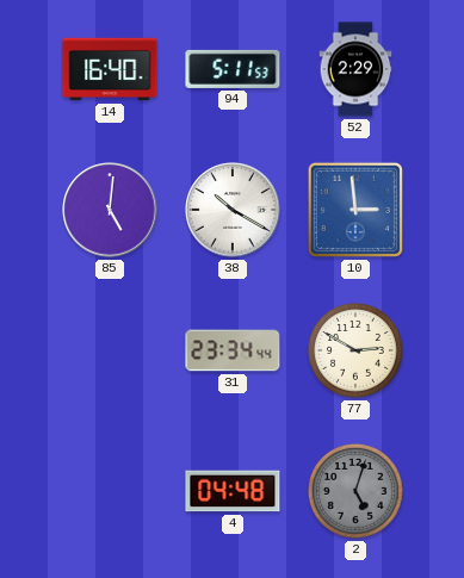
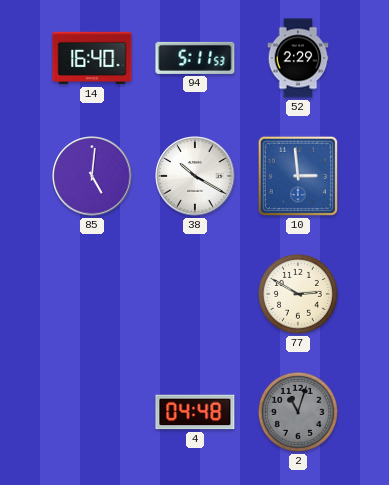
31: 23:34 -> none (233, 350)
2: 5:03 -> 11:03 (298, 412)
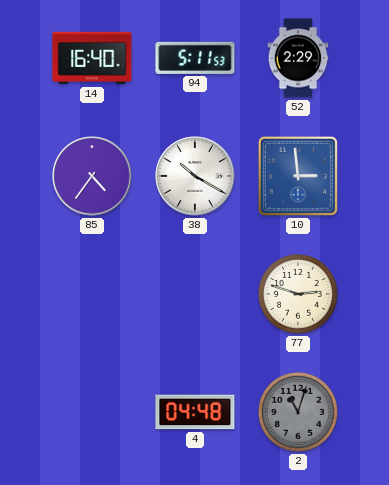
85: 5:01 -> 4:36 (92, 176)
77: 2:50 -> 2:48 (298, 294)
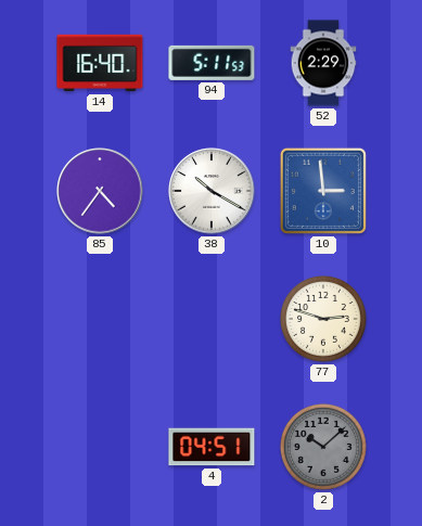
4: 04:48 -> 04:51 (212, 447)
2: 11:03 -> 10:08 (323, 447)
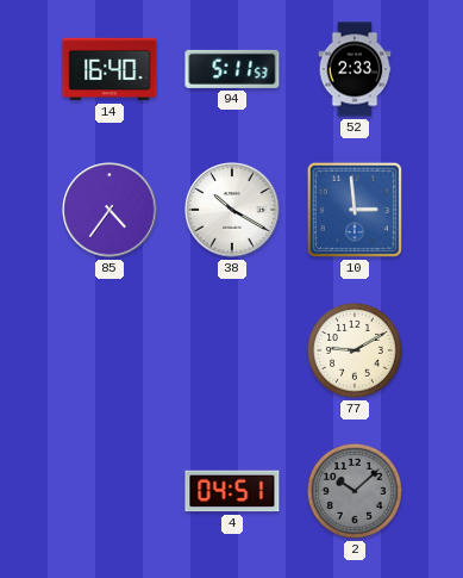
52: 2:29 -> 2:33 (355, 69)
77: 2:48 -> 9:10 (355, 350)
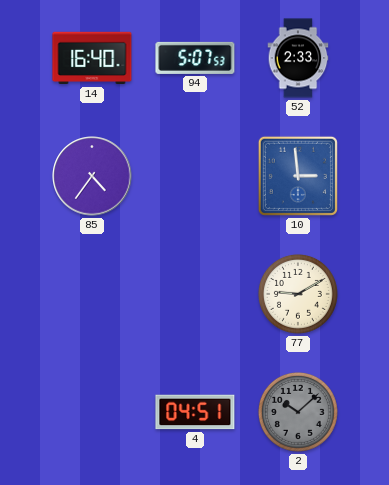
94: 5:11 -> 5:07 (195, 58)
38: 10:20 -> none (232, 210)
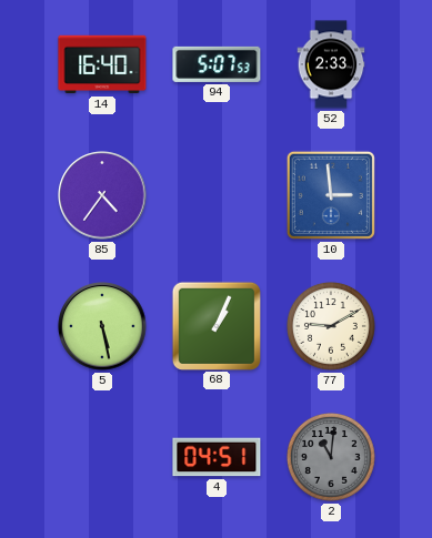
5: none -> 5:28 (102, 326)
68: none -> 1:04 (215, 325)
2: 10:08 -> 11:01 (331, 457)
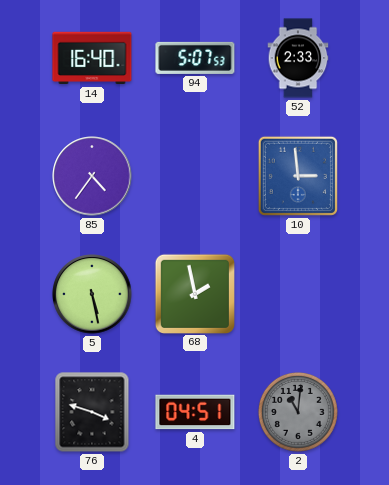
68: 1:04 -> 1:58 (194, 293)
77: 9:10 -> none (331, 326)
76: none -> 3:48 (92, 412)
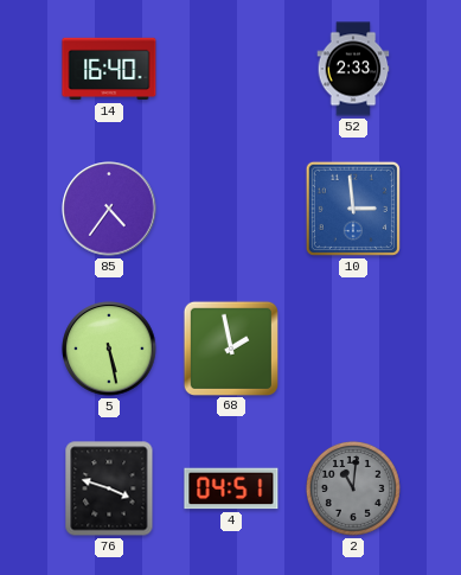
94: 5:07 -> none (195, 58)
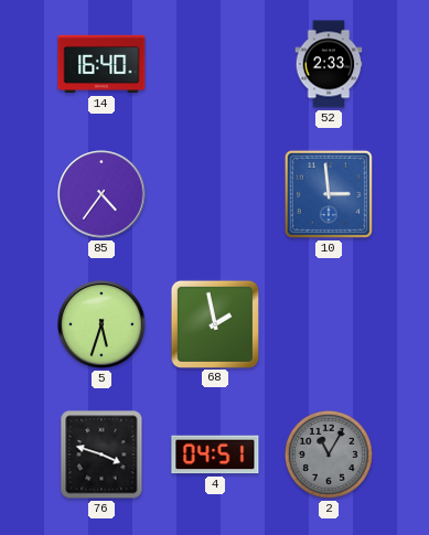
5: 5:28 -> 5:33 (101, 324)
2: 11:01 -> 11:05 (329, 454)
